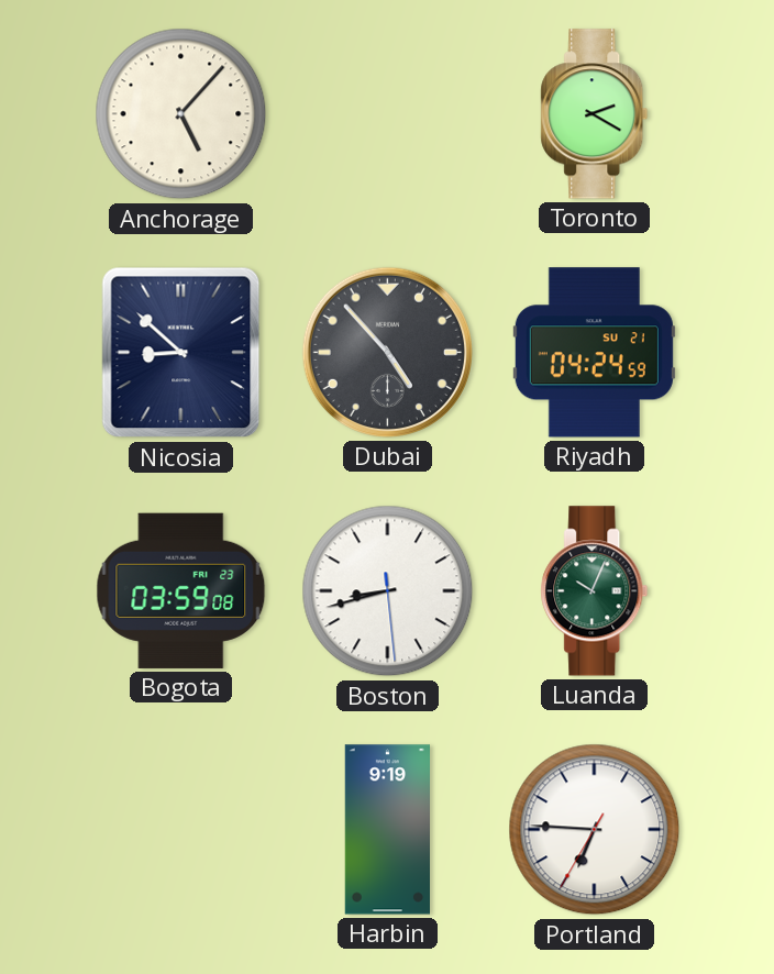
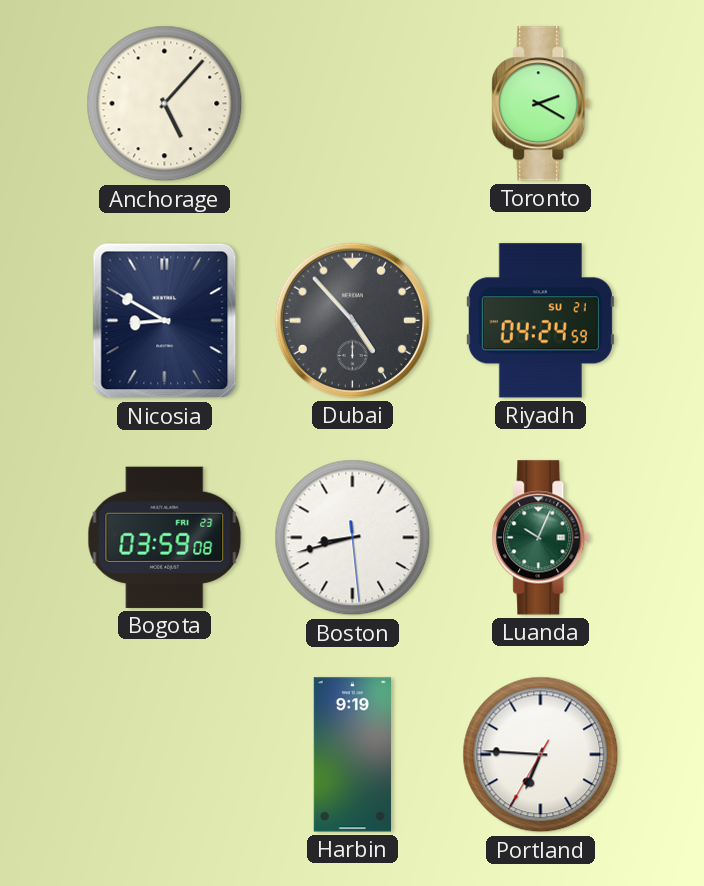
Nicosia: 8:52 -> 8:50 (165, 321)
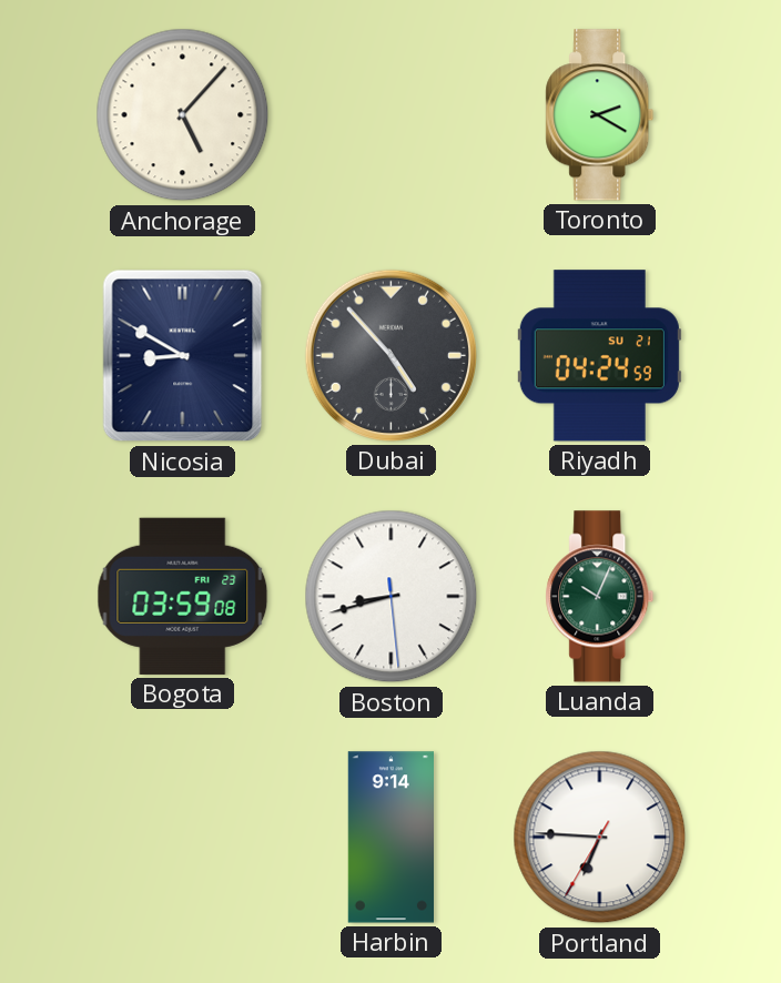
Harbin: 9:19 -> 9:14 (390, 838)
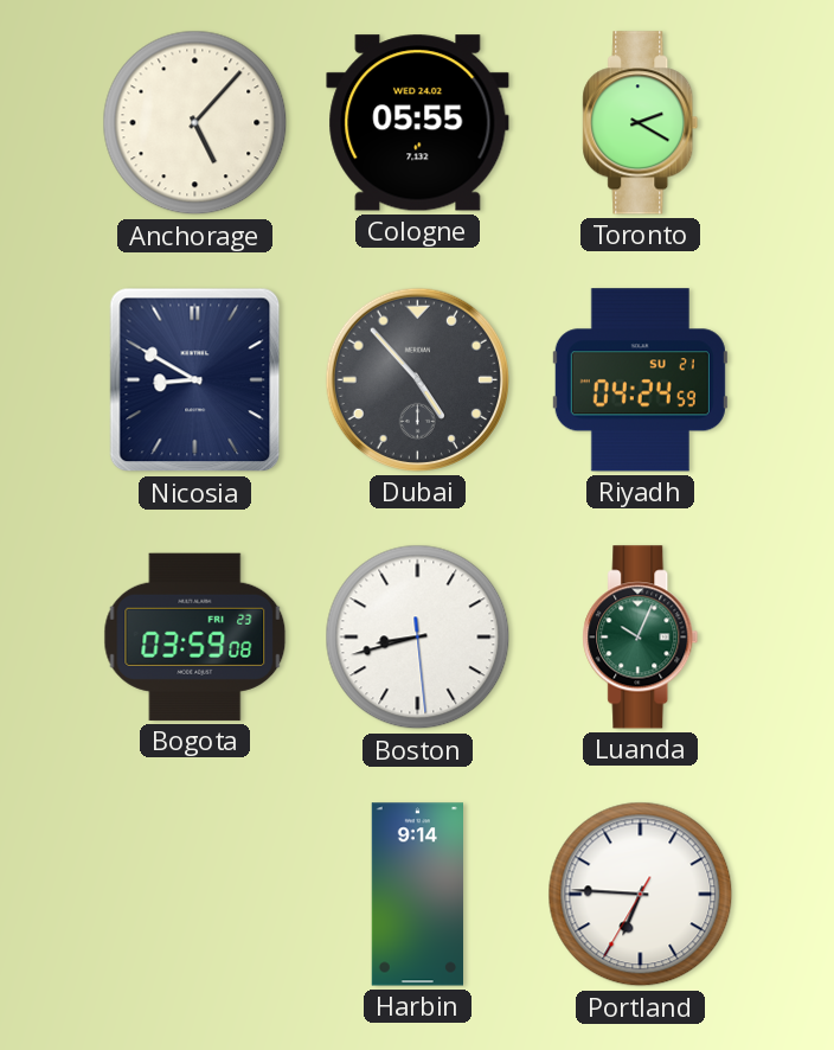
Cologne: none -> 05:55 (418, 123)
